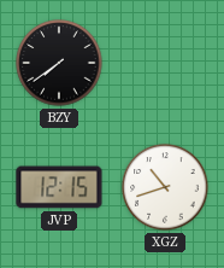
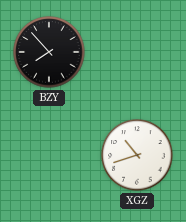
BZY: 7:39 -> 7:53 (49, 52)
JVP: 12:15 -> none (59, 187)
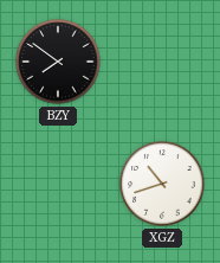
BZY: 7:53 -> 7:51 (58, 62)
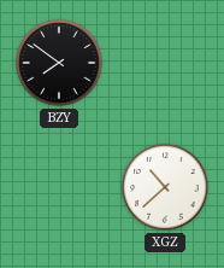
XGZ: 10:42 -> 10:38 (165, 187)
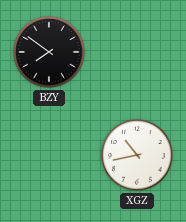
XGZ: 10:38 -> 10:43 (137, 155)
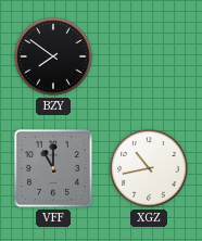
VFF: none -> 11:00 (53, 168)
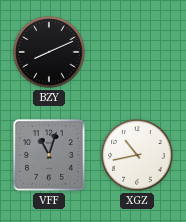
BZY: 7:51 -> 8:11 (49, 52)
VFF: 11:00 -> 11:03 (49, 155)
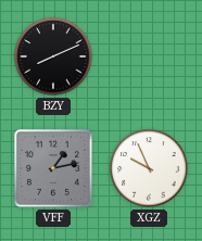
VFF: 11:03 -> 1:13 (53, 168)
XGZ: 10:43 -> 9:56 (149, 168)
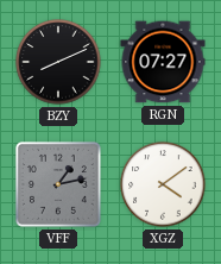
RGN: none -> 07:27 (163, 62)
XGZ: 9:56 -> 4:09 (163, 184)
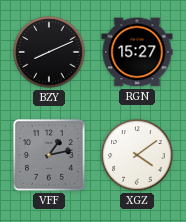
RGN: 07:27 -> 15:27 (137, 52)
